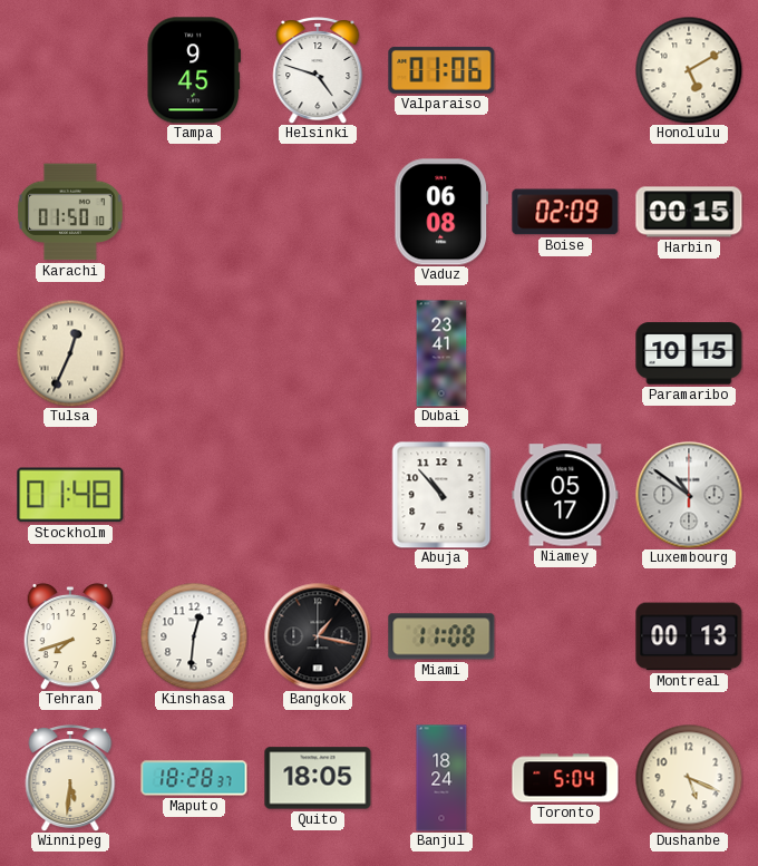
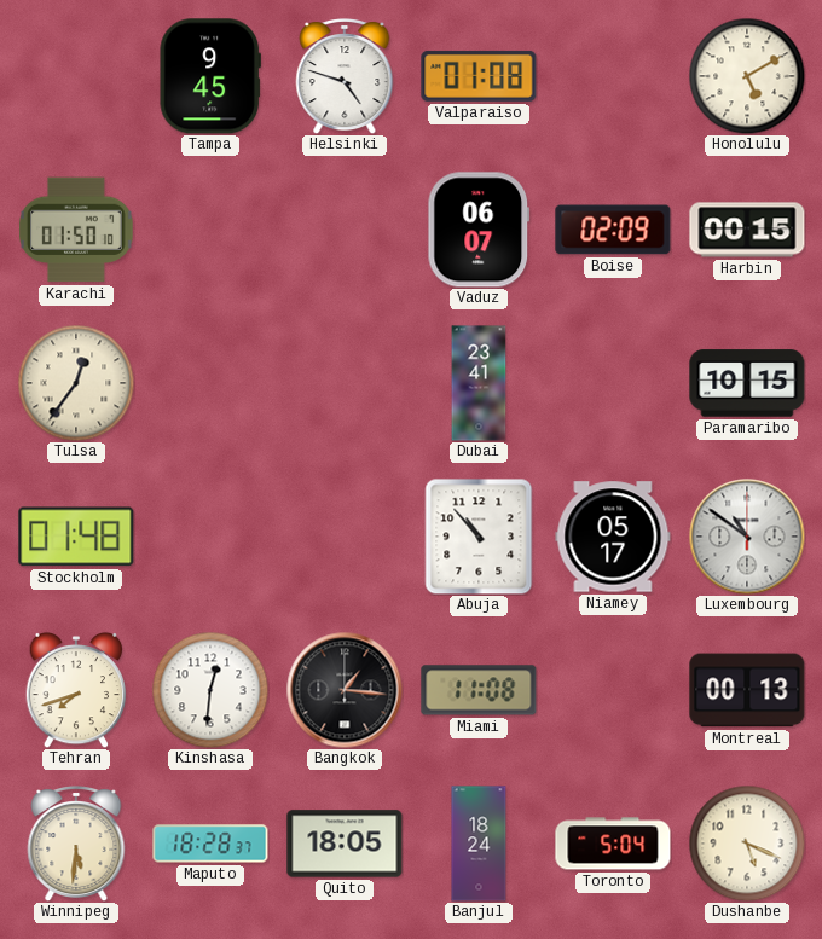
Valparaiso: 01:06 -> 01:08 (479, 76)
Vaduz: 06:08 -> 06:07 (479, 230)
Tulsa: 12:34 -> 12:36 (76, 383)
Bangkok: 1:17 -> 1:16 (345, 690)
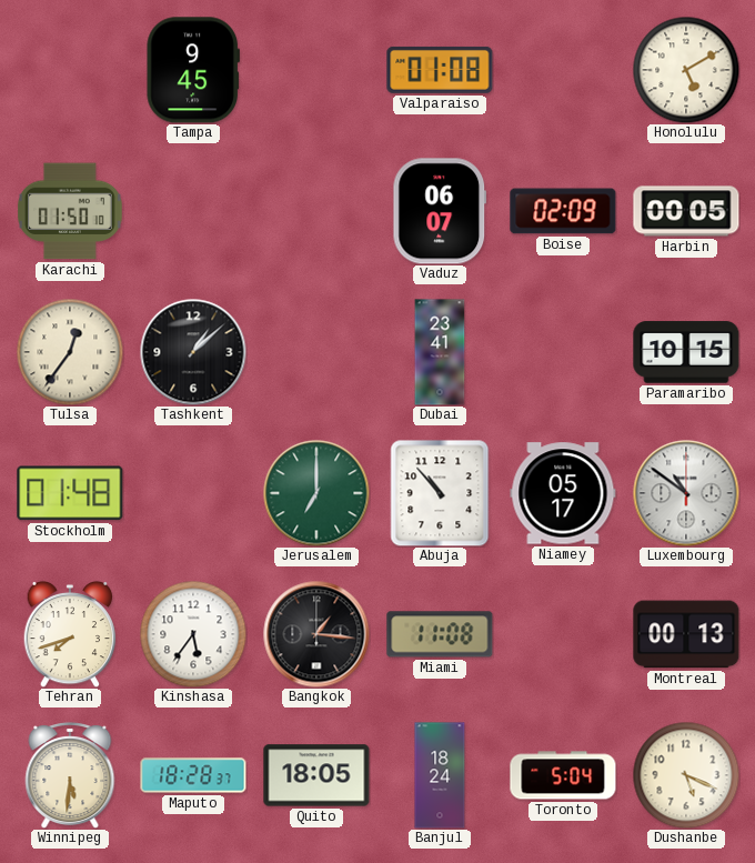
Helsinki: 4:48 -> none (345, 76)
Harbin: 00:15 -> 00:05 (686, 211)
Tashkent: none -> 1:08 (193, 352)
Jerusalem: none -> 7:00 (316, 493)
Kinshasa: 12:31 -> 5:36 (193, 634)
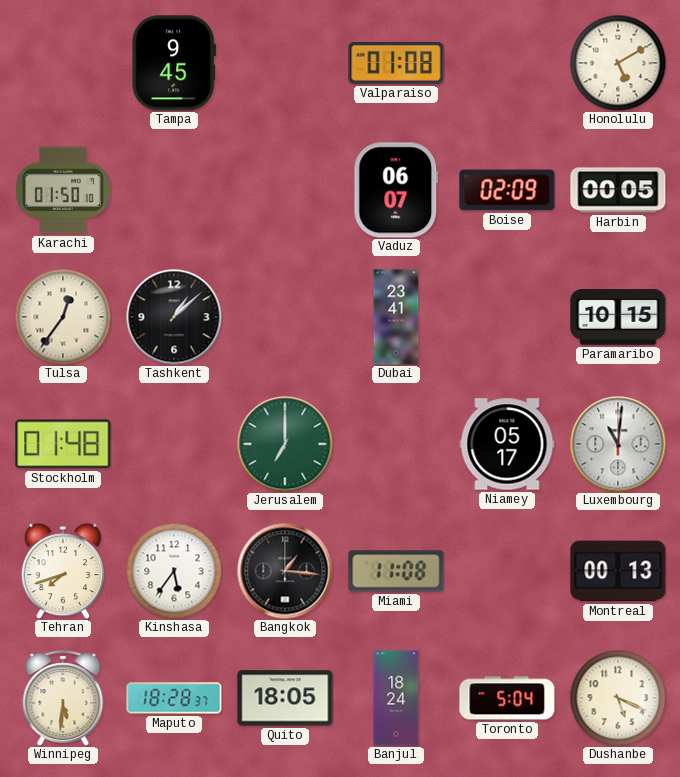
Abuja: 10:53 -> none (440, 493)
Luxembourg: 10:51 -> 11:01 (618, 444)
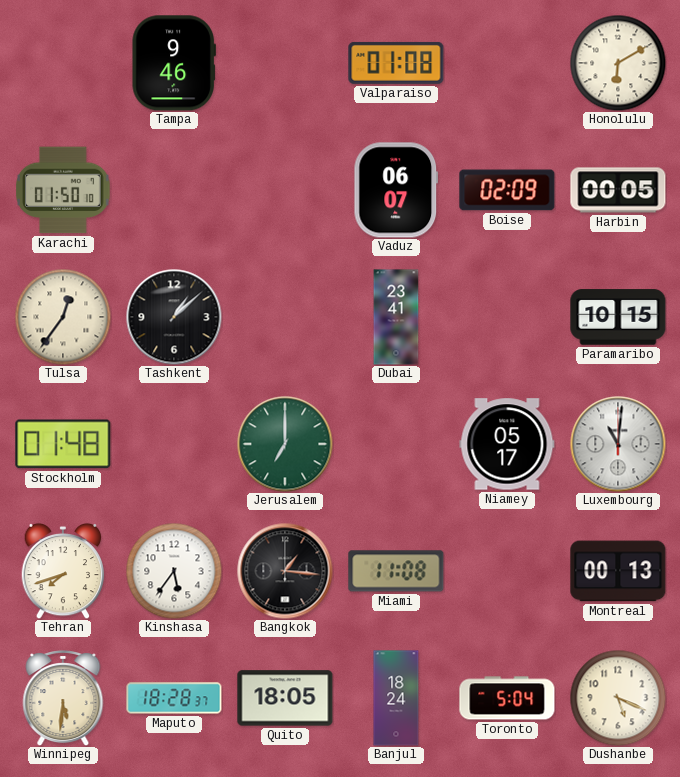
Tampa: 9:45 -> 9:46 (174, 63)
Honolulu: 5:10 -> 6:10 (618, 63)
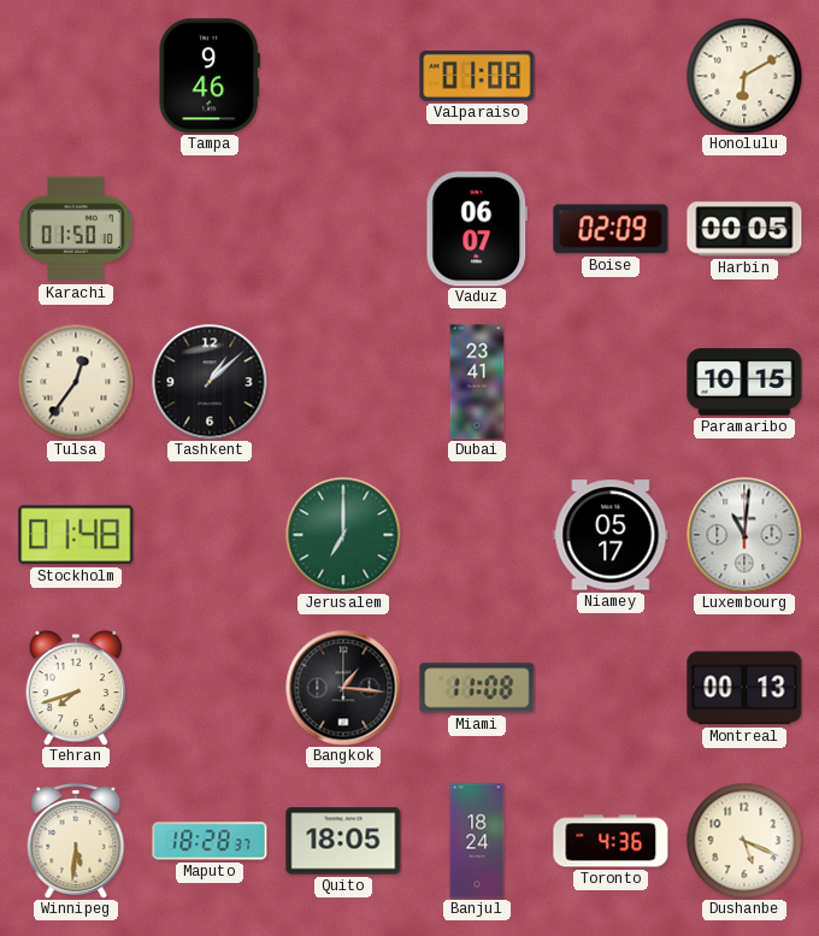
Kinshasa: 5:36 -> none (174, 571)
Toronto: 5:04 -> 4:36 (611, 841)
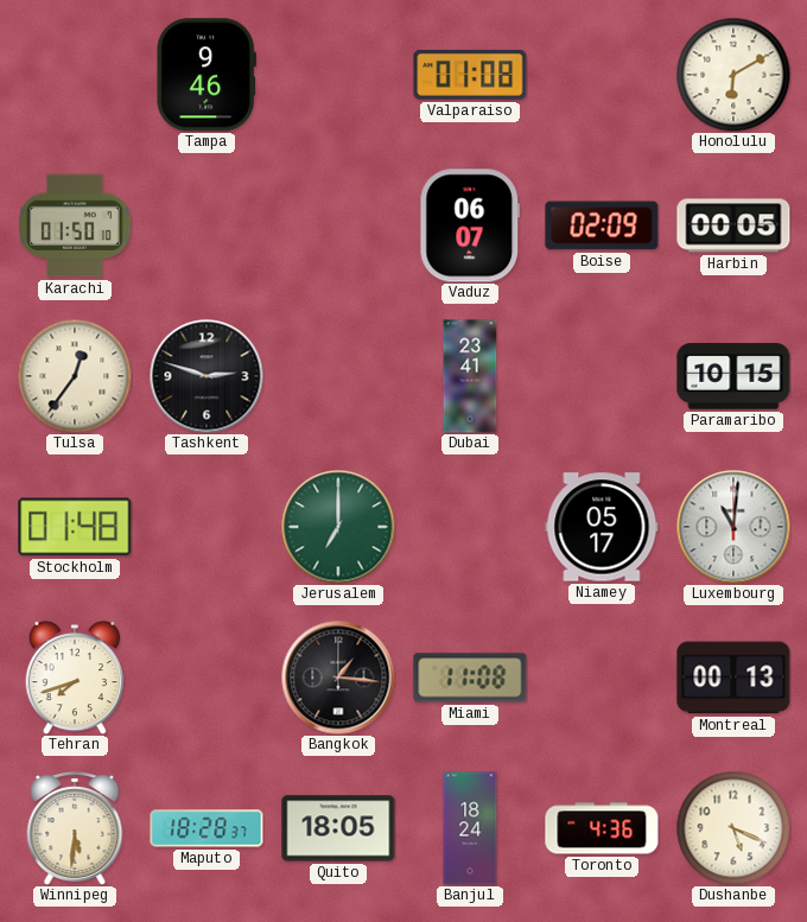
Tashkent: 1:08 -> 2:48 (206, 376)
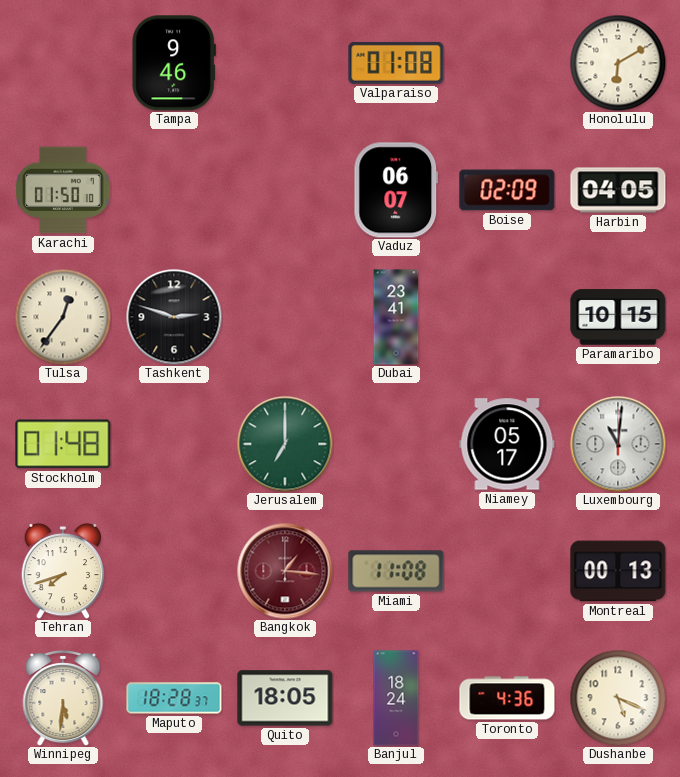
Harbin: 00:05 -> 04:05 (618, 190)
Bangkok dial: black -> burgundy (285, 571)
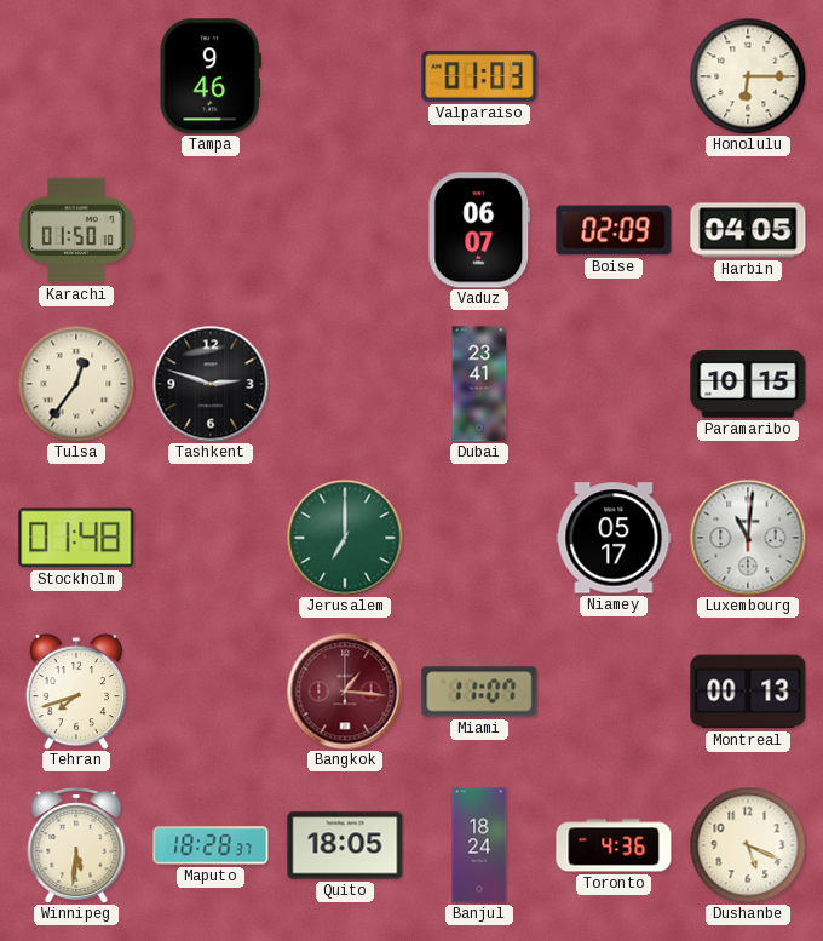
Valparaiso: 01:08 -> 01:03 (479, 76)
Honolulu: 6:10 -> 6:15 (748, 76)
Miami: 11:08 -> 11:07 (479, 692)
